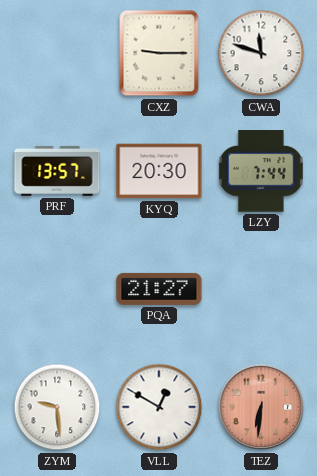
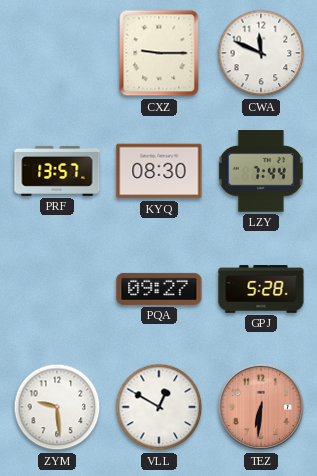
CWA: 11:48 -> 11:49 (261, 53)
KYQ: 20:30 -> 08:30 (159, 171)
PQA: 21:27 -> 09:27 (159, 289)
GPJ: none -> 5:28 (261, 290)
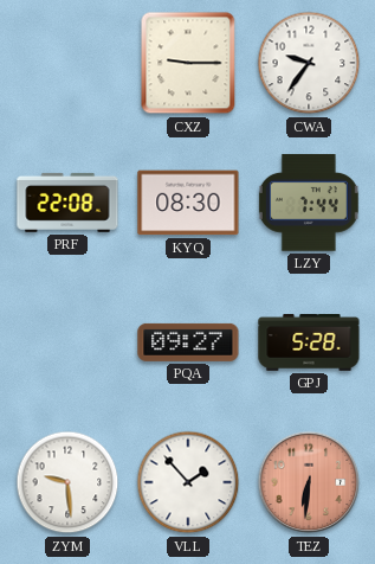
CWA: 11:49 -> 9:36 (309, 63)
PRF: 13:57 -> 22:08 (67, 203)
VLL: 12:50 -> 1:53 (188, 482)
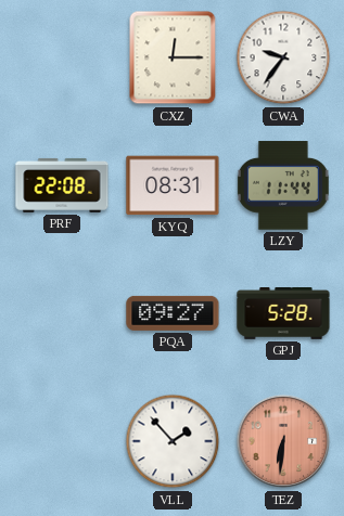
CXZ: 9:15 -> 12:15 (173, 57)
KYQ: 08:30 -> 08:31 (173, 185)
LZY: 7:44 -> 11:44 (283, 185)
ZYM: 9:29 -> none (67, 482)
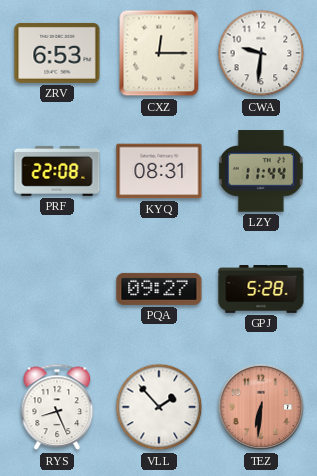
ZRV: none -> 6:53 (57, 53)
CWA: 9:36 -> 9:31 (261, 53)
RYS: none -> 8:26 (57, 407)
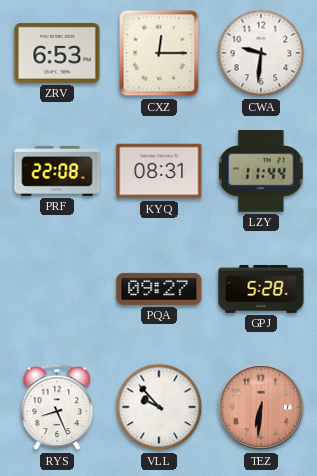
VLL: 1:53 -> 9:53 (159, 407)
